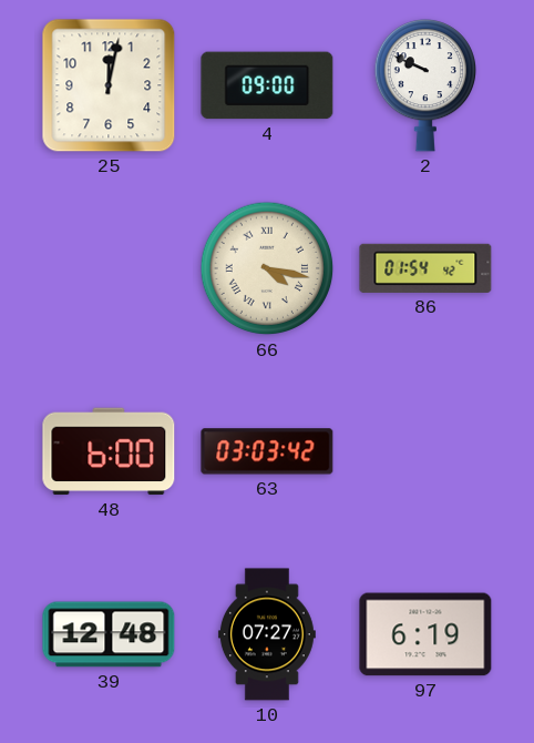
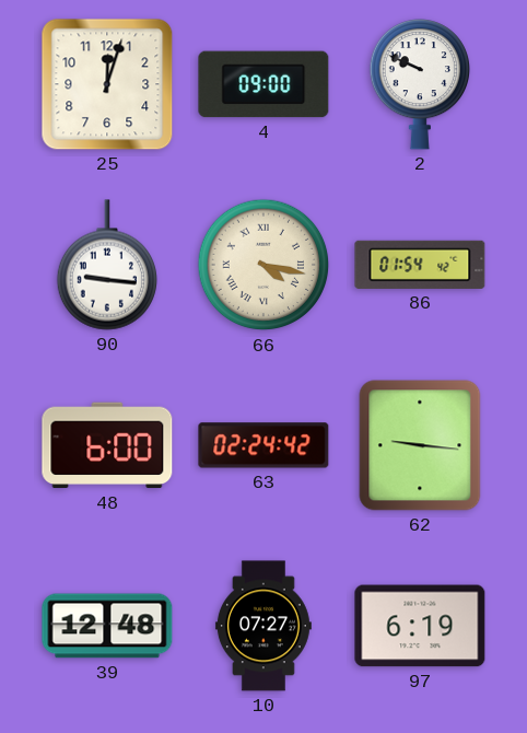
25: 12:02 -> 12:03 (107, 84)
90: none -> 9:16 (106, 265)
63: 03:03 -> 02:24 (263, 445)
62: none -> 9:16 (420, 445)
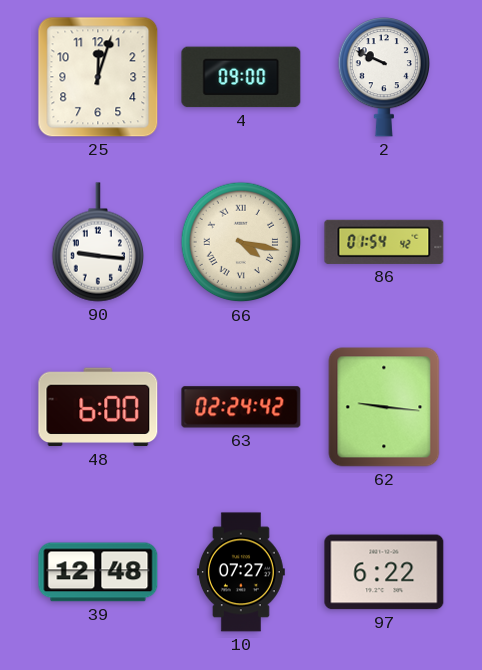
97: 6:19 -> 6:22 (384, 572)
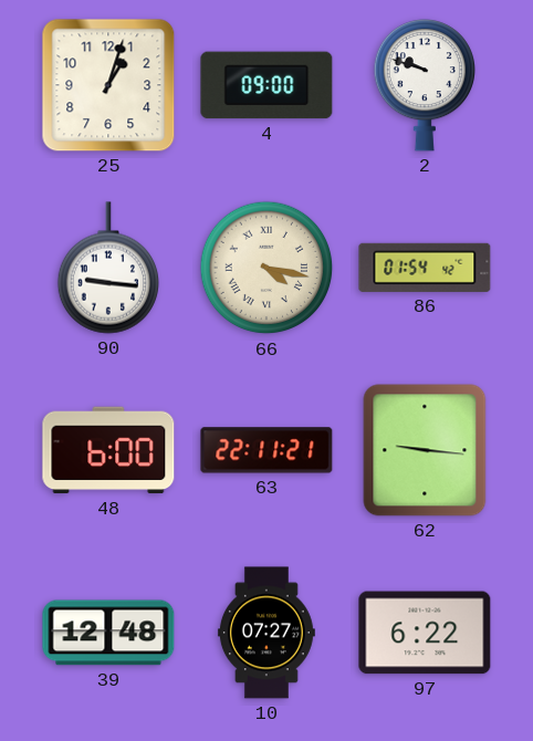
25: 12:03 -> 1:03 (108, 85)
2: 9:49 -> 9:48 (424, 85)
63: 02:24 -> 22:11 (266, 450)
